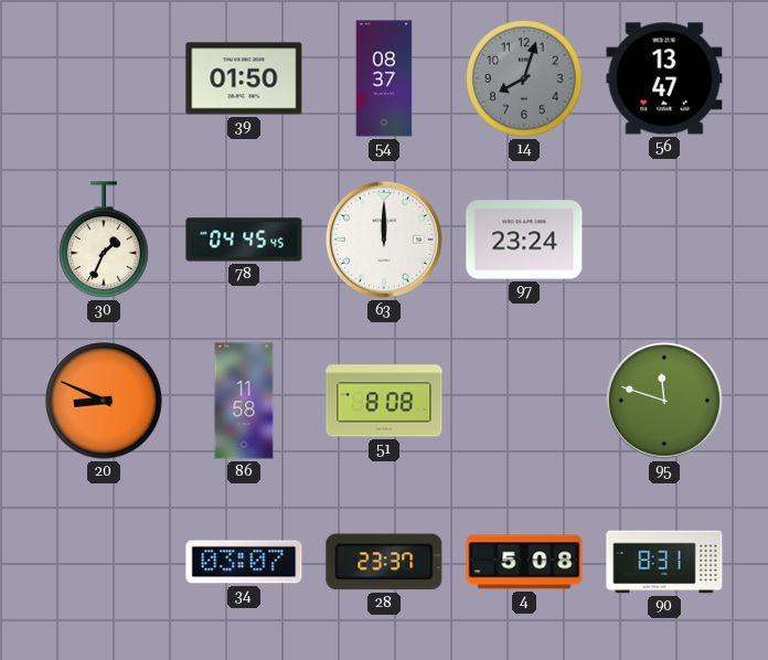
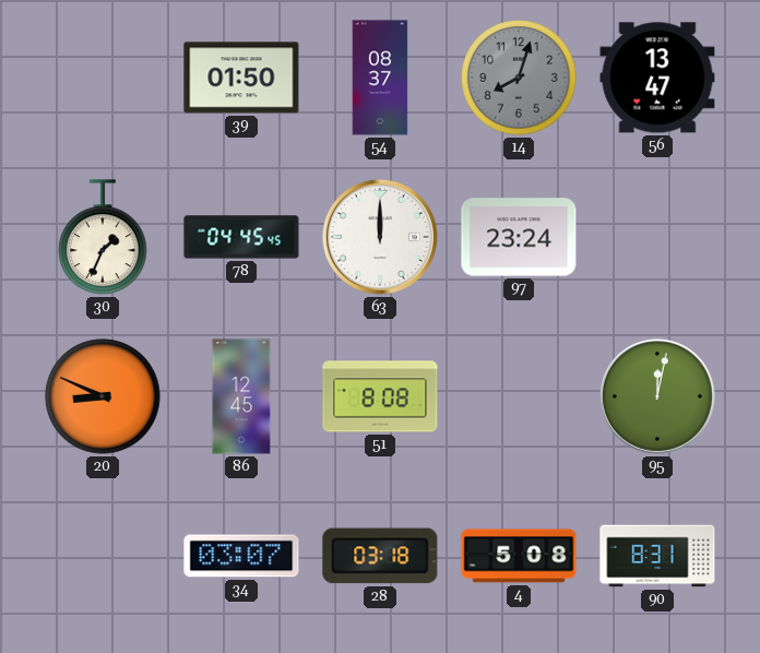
86: 11:58 -> 12:45 (241, 396)
95: 11:48 -> 12:02 (657, 396)
28: 23:37 -> 03:18 (380, 556)
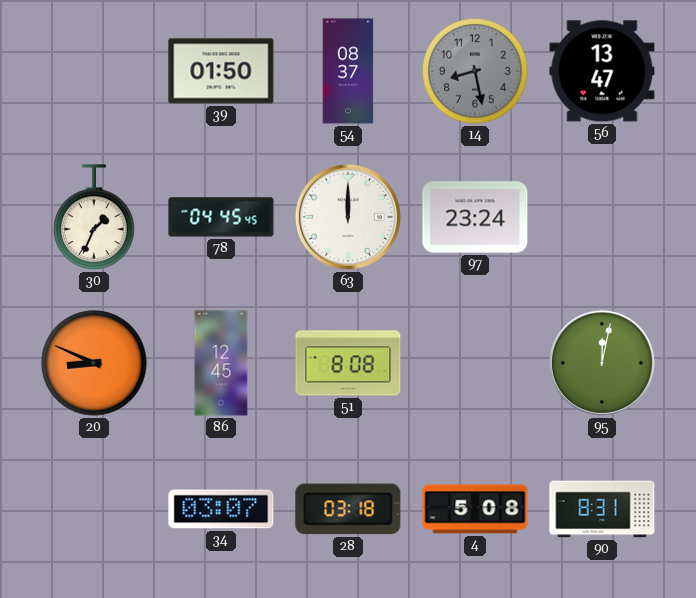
14: 8:03 -> 8:28 (475, 71)
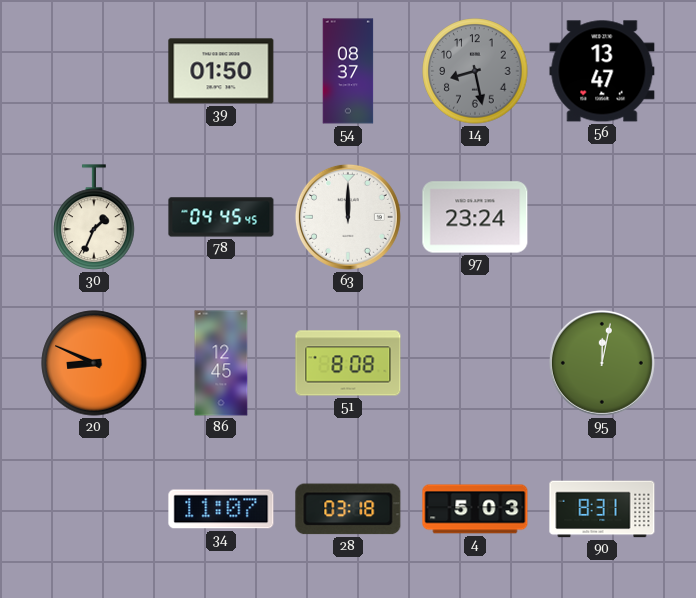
34: 03:07 -> 11:07 (221, 509)
4: 5:08 -> 5:03 (475, 509)
